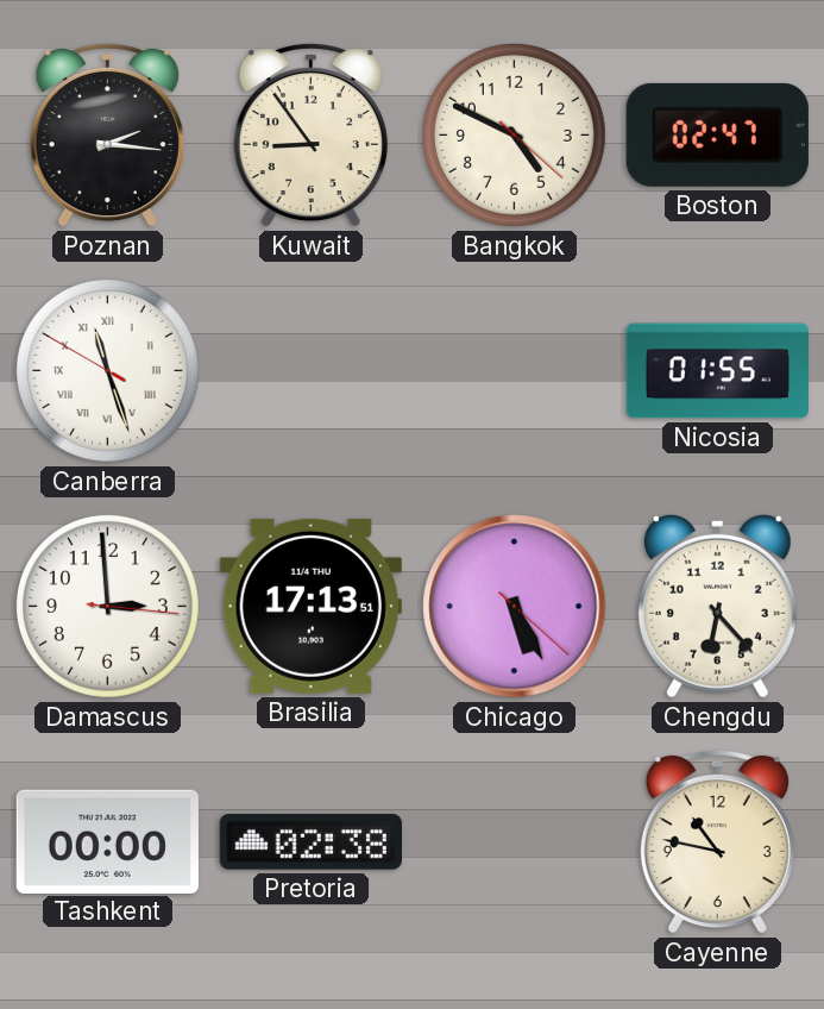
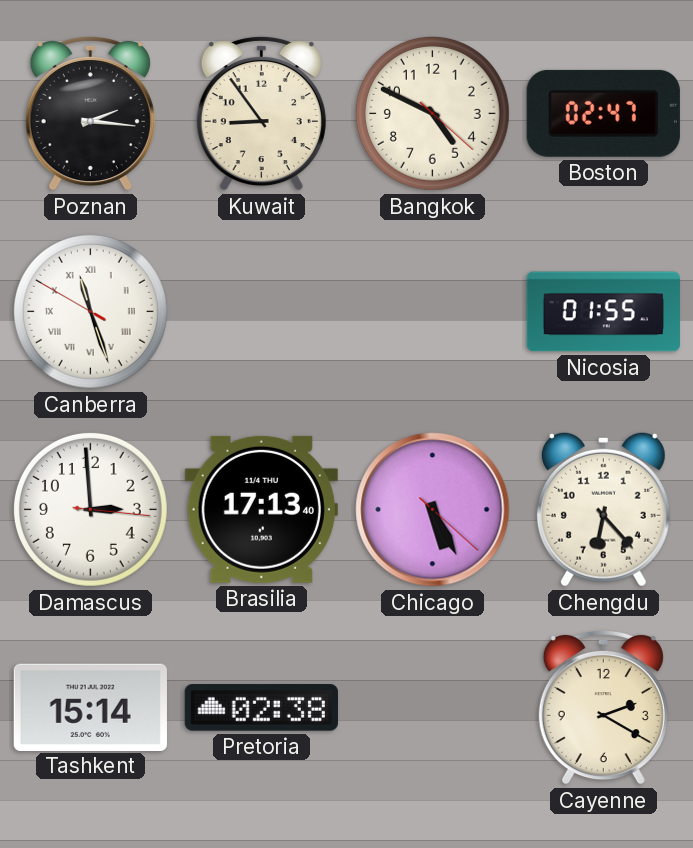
Brasilia: 17:13:51 -> 17:13:40 (261, 509)
Tashkent: 00:00 -> 15:14 (90, 707)
Cayenne: 10:47 -> 2:20 (603, 707)
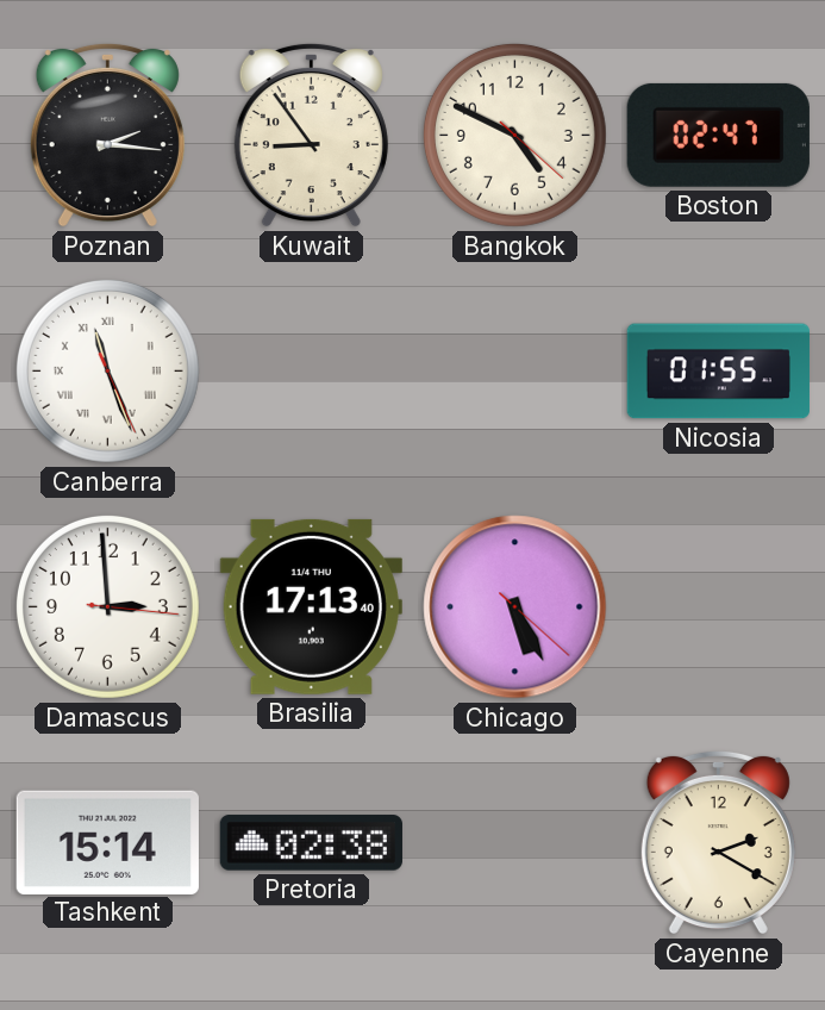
Canberra: 11:26:50 -> 11:26:26 (107, 370)
Chengdu: 6:23 -> none (603, 509)
